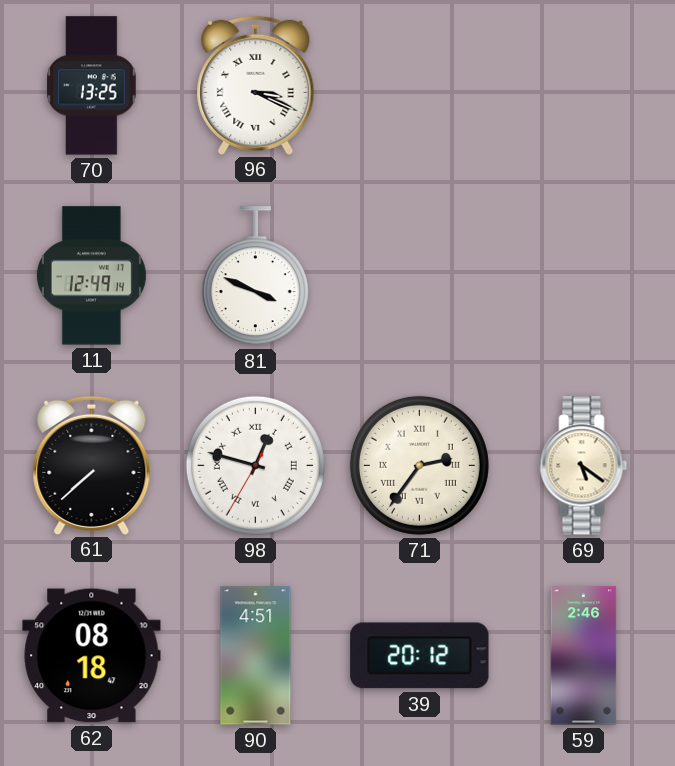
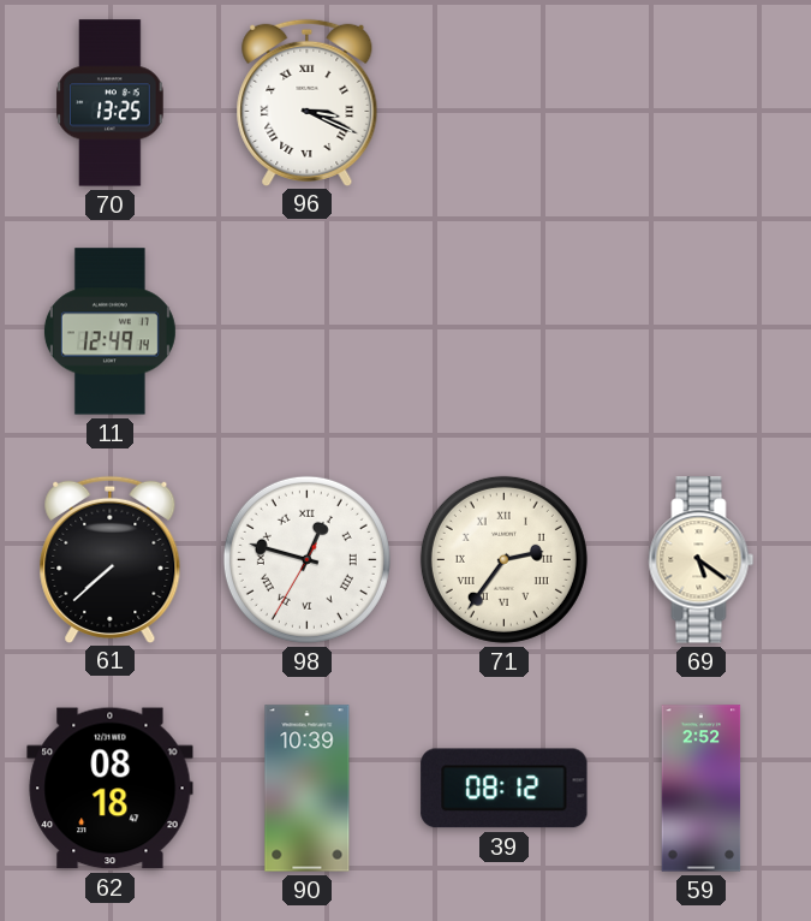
81: 3:49 -> none (255, 276)
90: 4:51 -> 10:39 (308, 789)
39: 20:12 -> 08:12 (505, 789)
59: 2:46 -> 2:52 (702, 789)
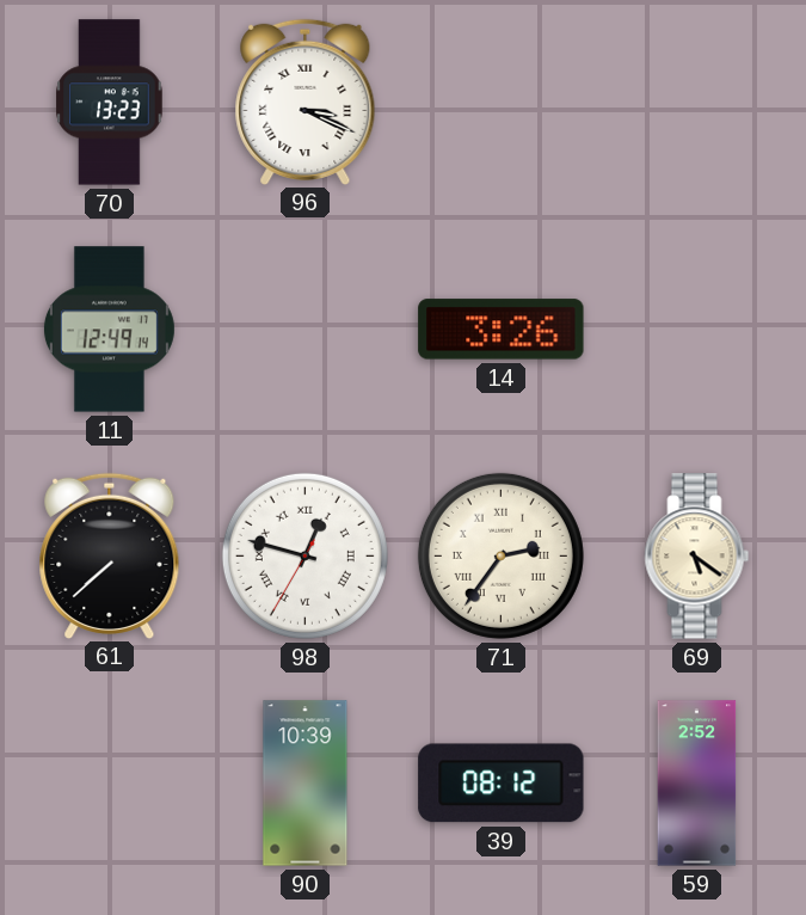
70: 13:25 -> 13:23 (110, 103)
14: none -> 3:26 (502, 330)
62: 08:18 -> none (111, 789)
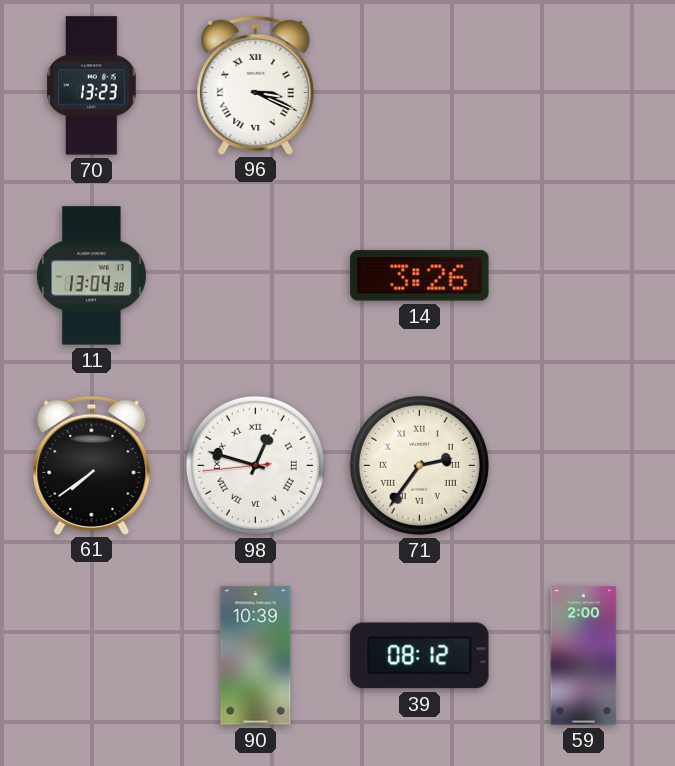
11: 12:49 -> 13:04 (91, 276)
61: 7:38 -> 7:39 (92, 465)
98: 12:47:35 -> 12:47:44 (255, 465)
69: 5:21 -> none (697, 557)
59: 2:52 -> 2:00 (584, 656)
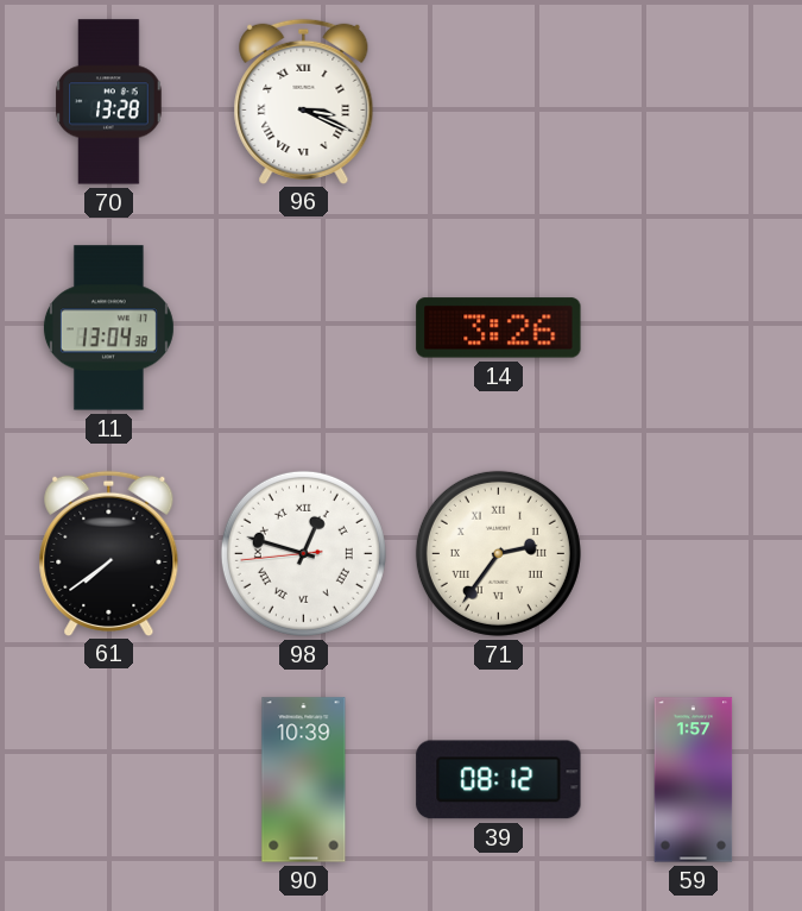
70: 13:23 -> 13:28 (109, 102)
59: 2:00 -> 1:57 (694, 780)
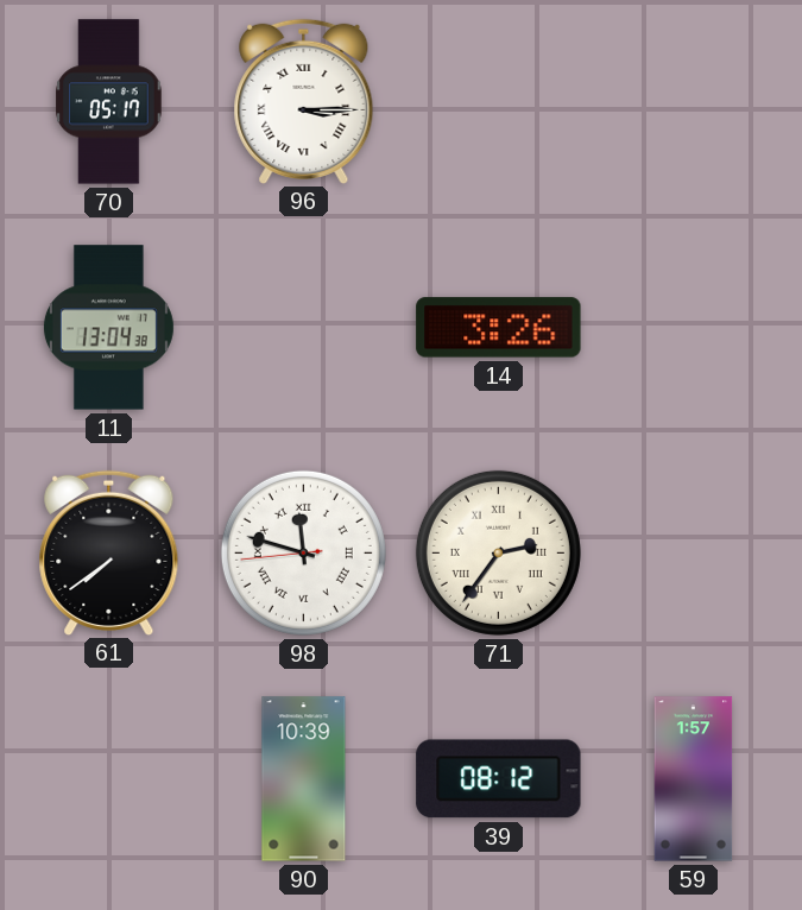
70: 13:28 -> 05:17 (109, 102)
96: 3:19 -> 3:15 (304, 101)
98: 12:47 -> 11:47 (303, 552)
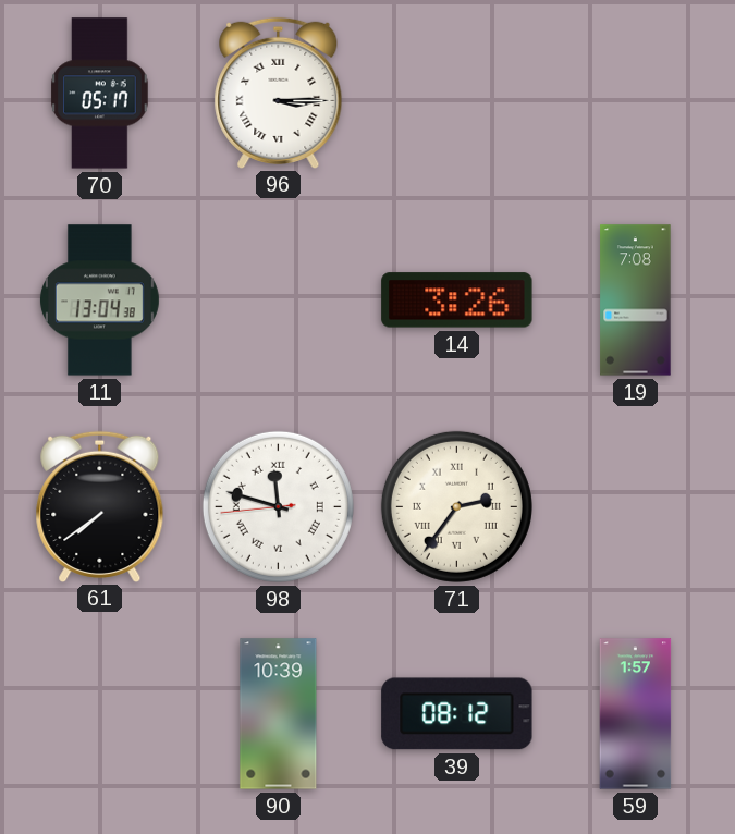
19: none -> 7:08 (636, 301)
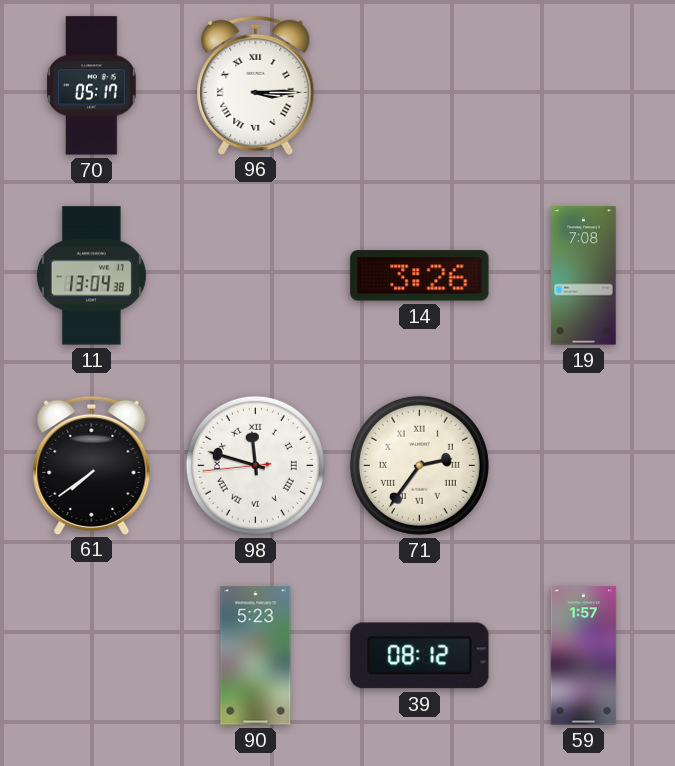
90: 10:39 -> 5:23 (256, 656)
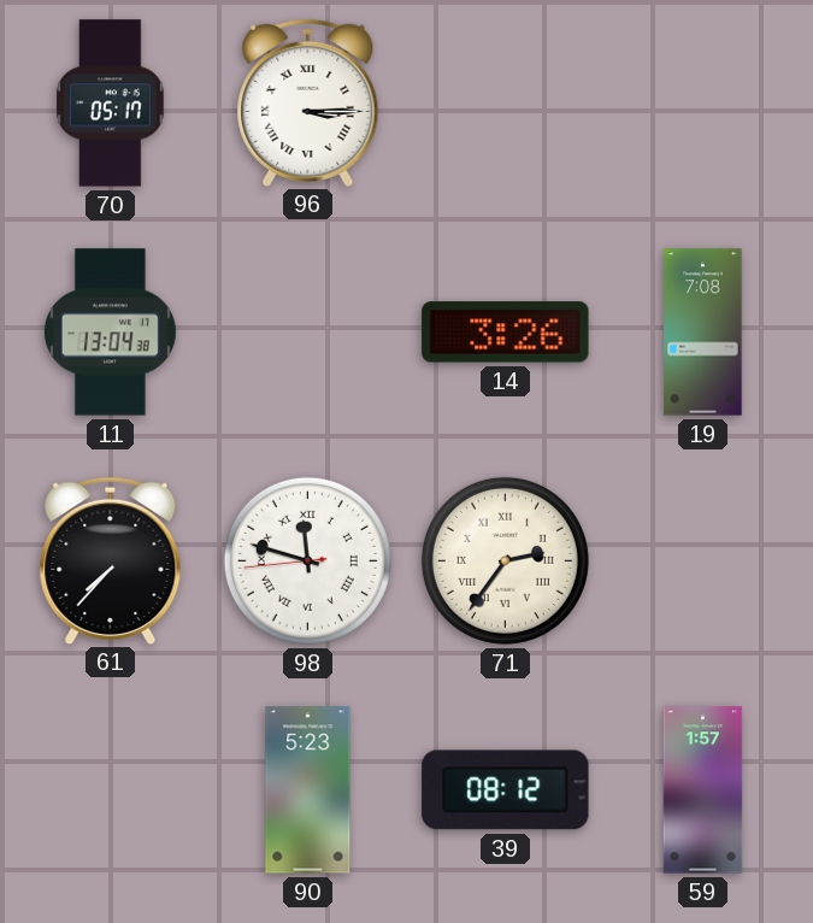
61: 7:39 -> 7:37 (111, 560)
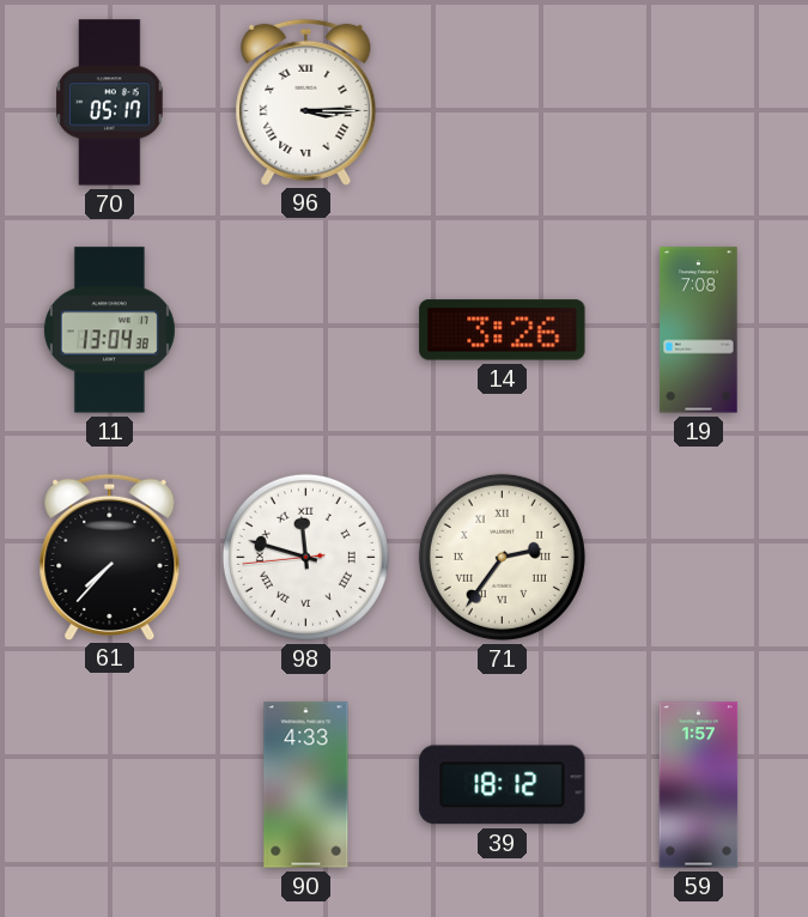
90: 5:23 -> 4:33 (306, 785)
39: 08:12 -> 18:12 (503, 785)
